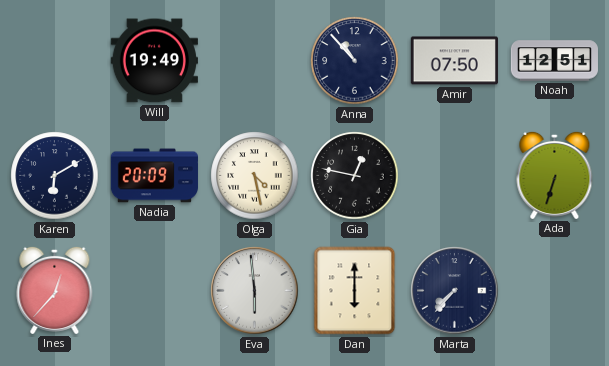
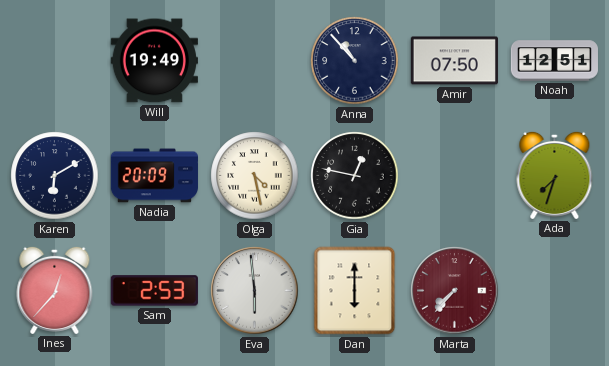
Ada: 6:33 -> 7:33 (555, 175)
Sam: none -> 2:53 (154, 291)
Marta dial: navy -> burgundy (455, 291)
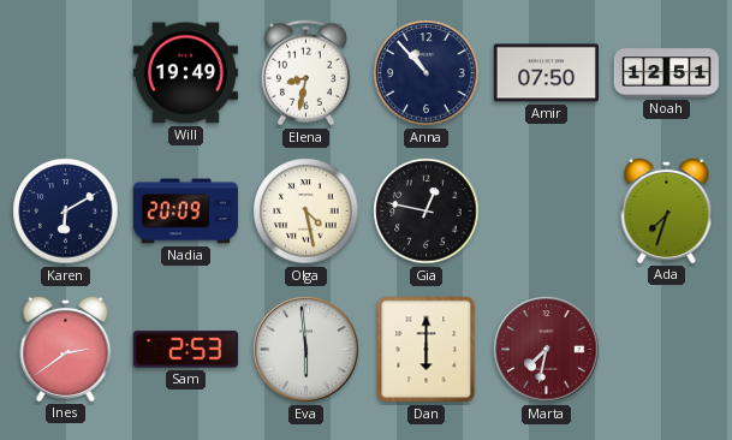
Elena: none -> 8:32 (305, 73)
Ines: 12:37 -> 2:39 (66, 349)
Marta: 7:37 -> 7:32 (547, 350)
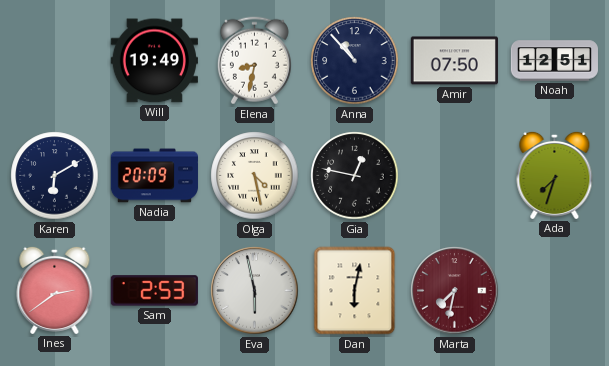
Eva: 5:59 -> 5:58 (255, 291)
Dan: 6:00 -> 6:02 (355, 291)
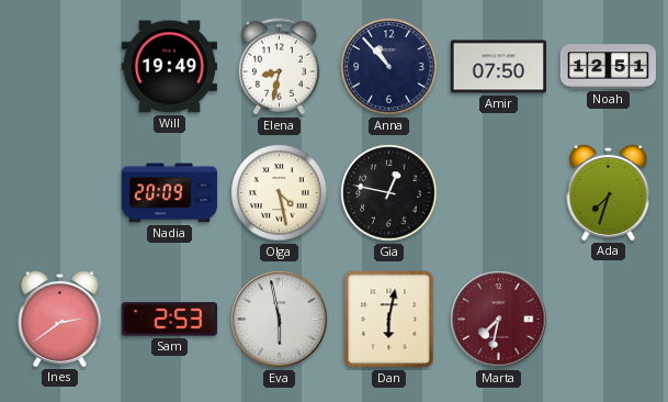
Karen: 6:10 -> none (55, 176)
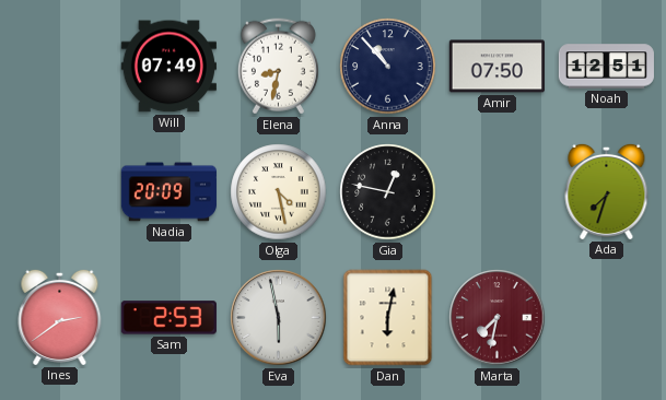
Will: 19:49 -> 07:49 (168, 67)
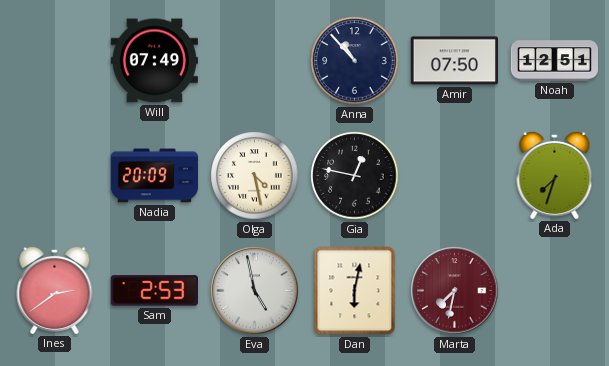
Elena: 8:32 -> none (278, 67)
Eva: 5:58 -> 4:58 (255, 291)
